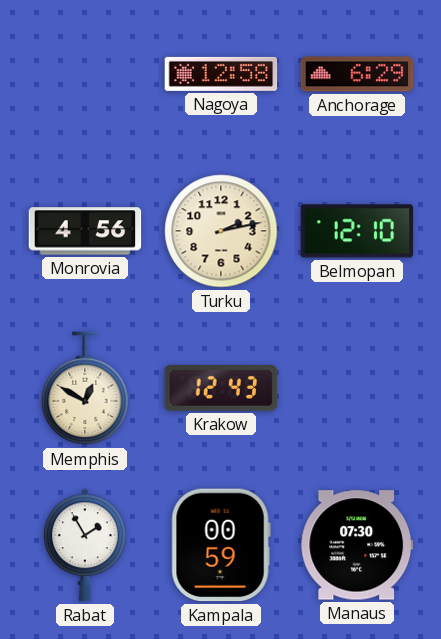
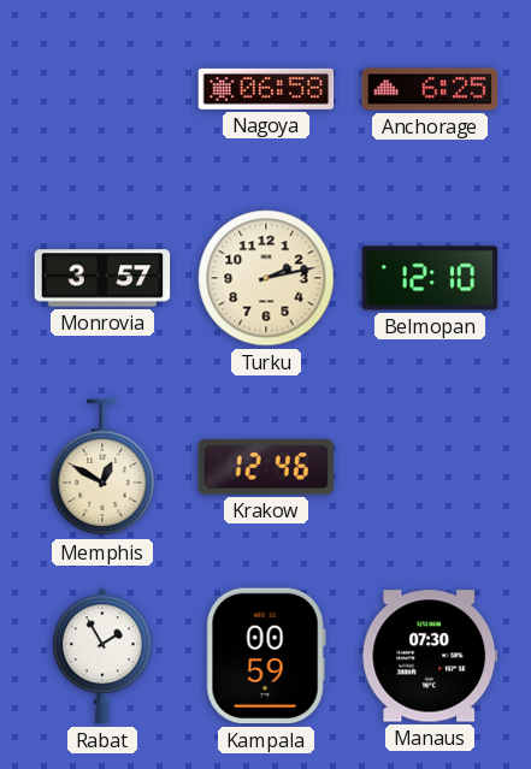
Nagoya: 12:58 -> 06:58 (266, 89)
Anchorage: 6:29 -> 6:25 (430, 89)
Monrovia: 4:56 -> 3:57 (102, 278)
Krakow: 12:43 -> 12:46 (266, 468)
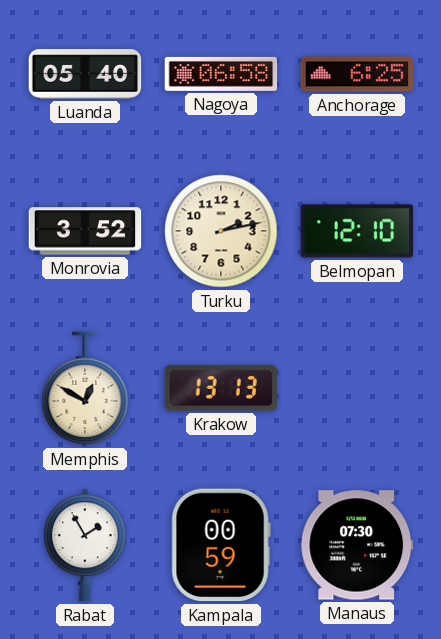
Luanda: none -> 05:40 (85, 74)
Monrovia: 3:57 -> 3:52 (85, 231)
Krakow: 12:46 -> 13:13 (221, 389)
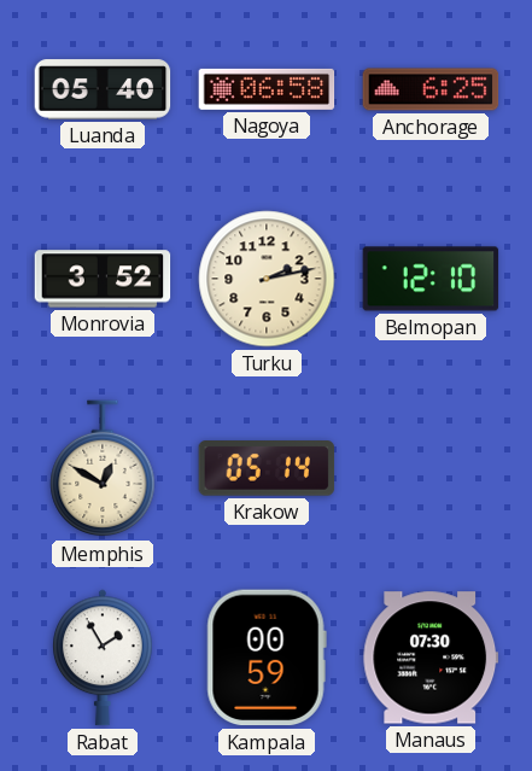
Krakow: 13:13 -> 05:14 (267, 469)
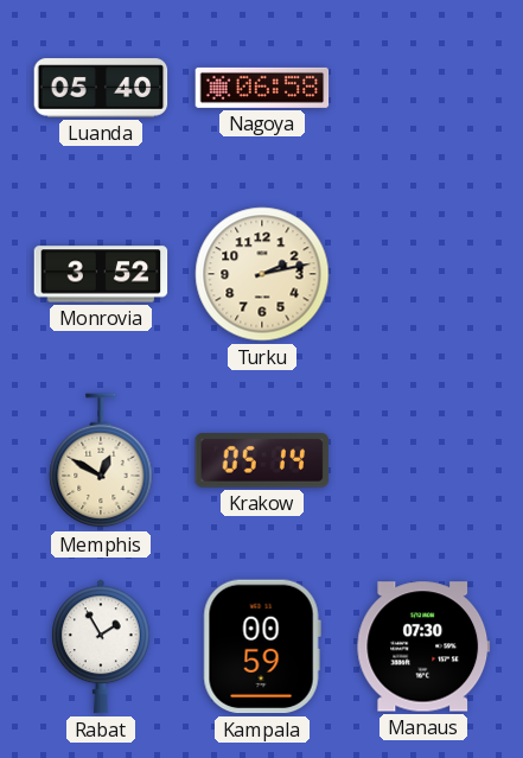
Anchorage: 6:25 -> none (431, 89)
Belmopan: 12:10 -> none (431, 279)
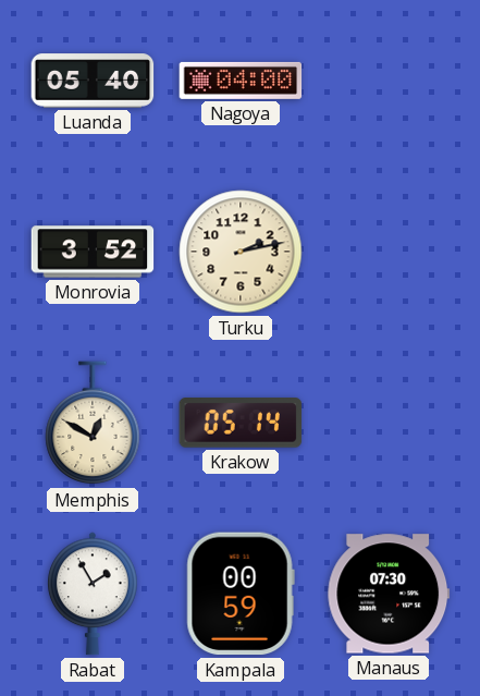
Nagoya: 06:58 -> 04:00 (241, 81)
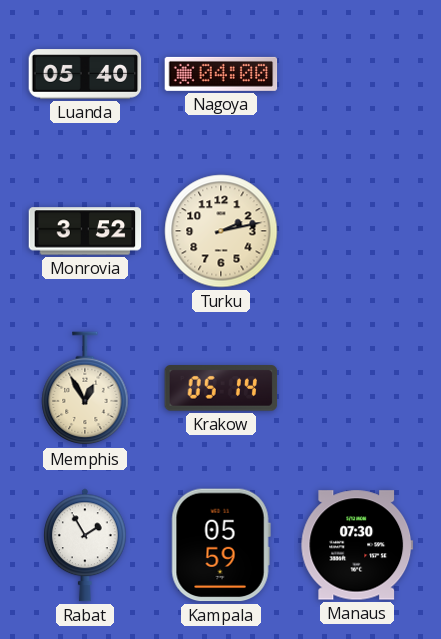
Memphis: 12:50 -> 12:55 (85, 389)
Kampala: 00:59 -> 05:59 (221, 545)
